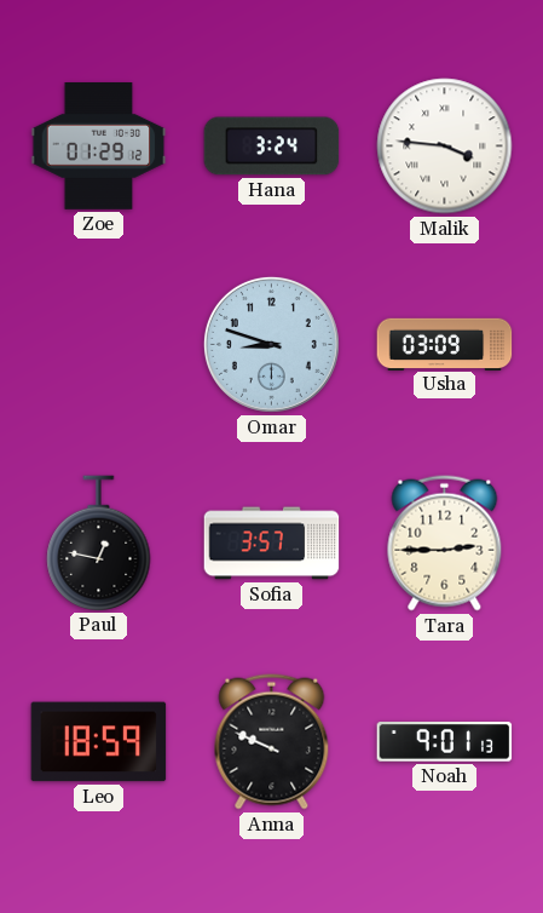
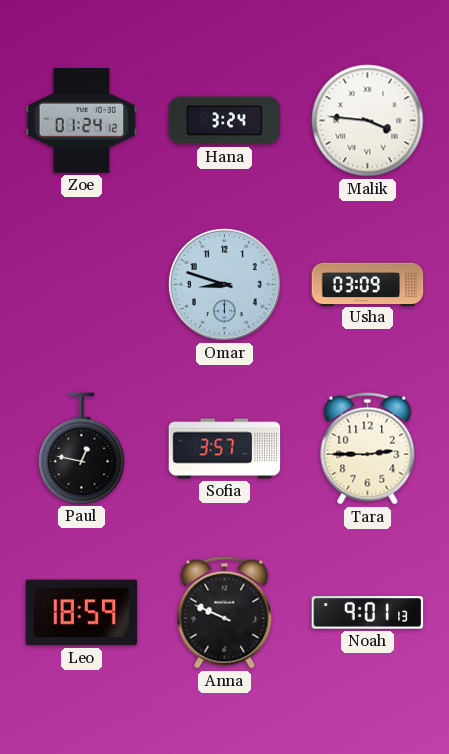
Zoe: 01:29 -> 01:24 (82, 121)
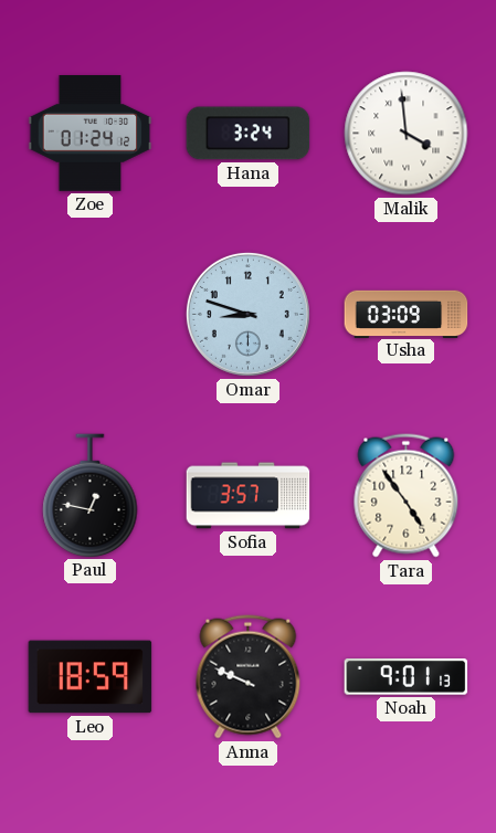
Malik: 3:46 -> 3:59 (407, 134)
Tara: 2:45 -> 4:54 (407, 496)
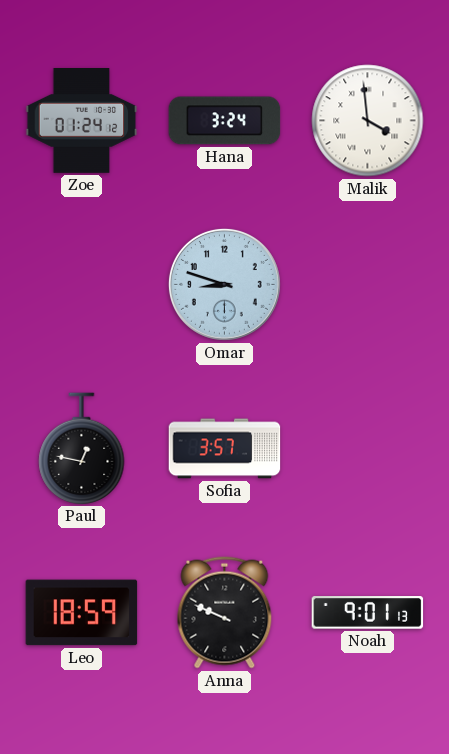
Usha: 03:09 -> none (407, 314)
Tara: 4:54 -> none (407, 496)
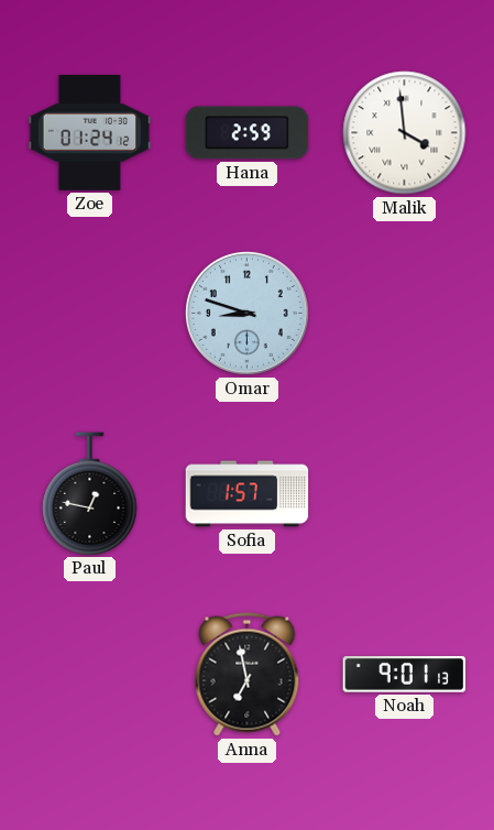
Hana: 3:24 -> 2:59 (248, 133)
Sofia: 3:57 -> 1:57 (248, 494)
Leo: 18:59 -> none (82, 613)
Anna: 9:49 -> 6:58 (248, 675)
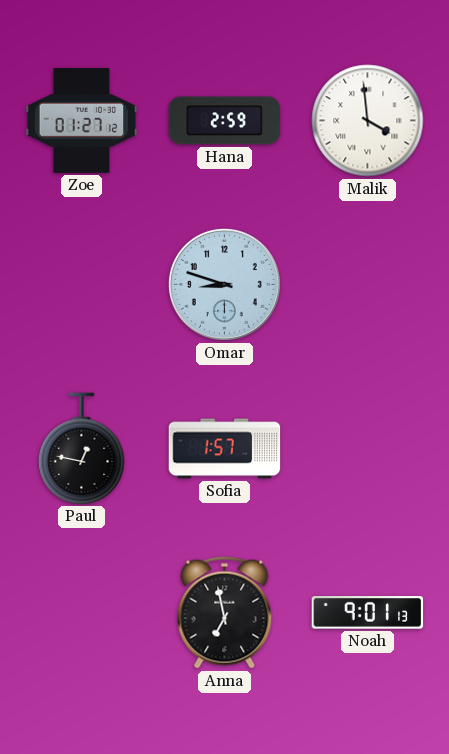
Zoe: 01:24 -> 01:27 (82, 121)
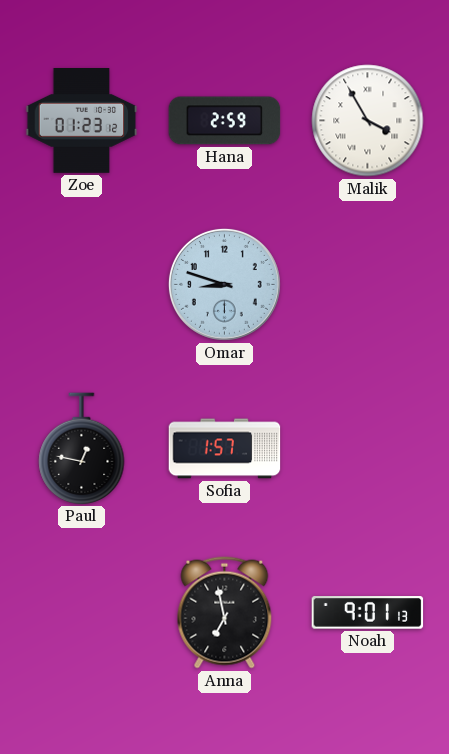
Zoe: 01:27 -> 01:23 (82, 121)
Malik: 3:59 -> 3:55 (368, 121)
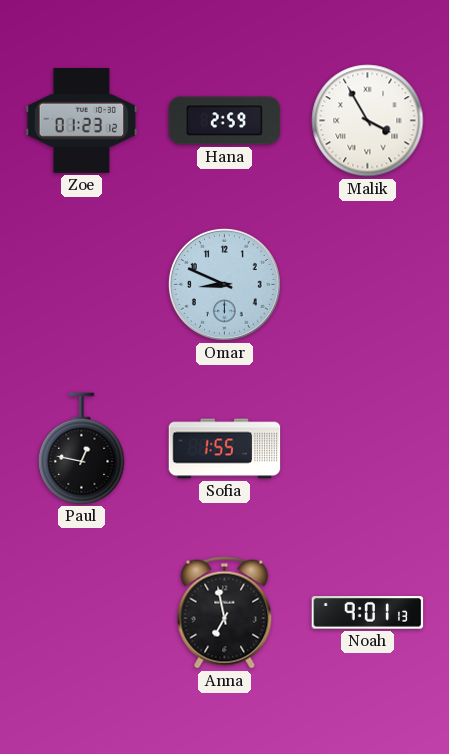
Omar: 8:48 -> 8:49 (224, 284)
Sofia: 1:57 -> 1:55 (225, 449)
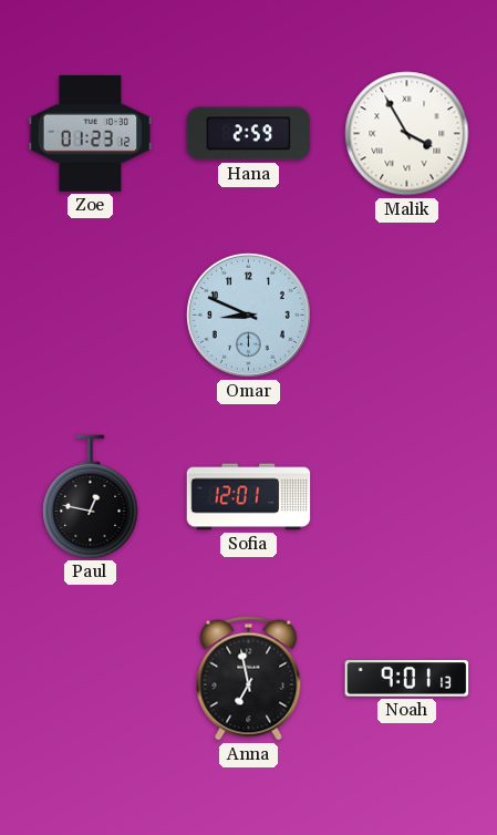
Sofia: 1:55 -> 12:01 (249, 497)
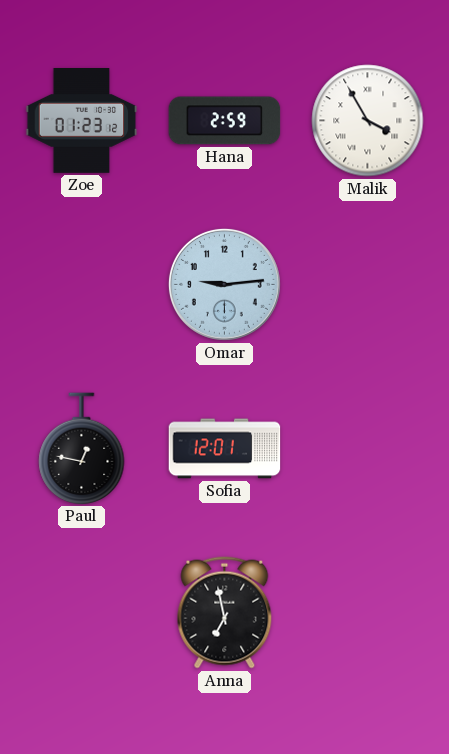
Omar: 8:49 -> 9:14 (224, 284)
Noah: 9:01 -> none (407, 679)
